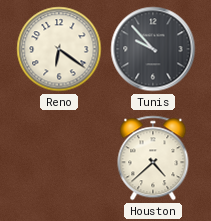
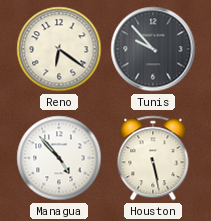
Managua: none -> 4:53 (59, 158)
Houston: 4:38 -> 5:28 (153, 158)
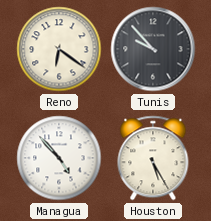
Houston: 5:28 -> 5:25 (153, 158)
